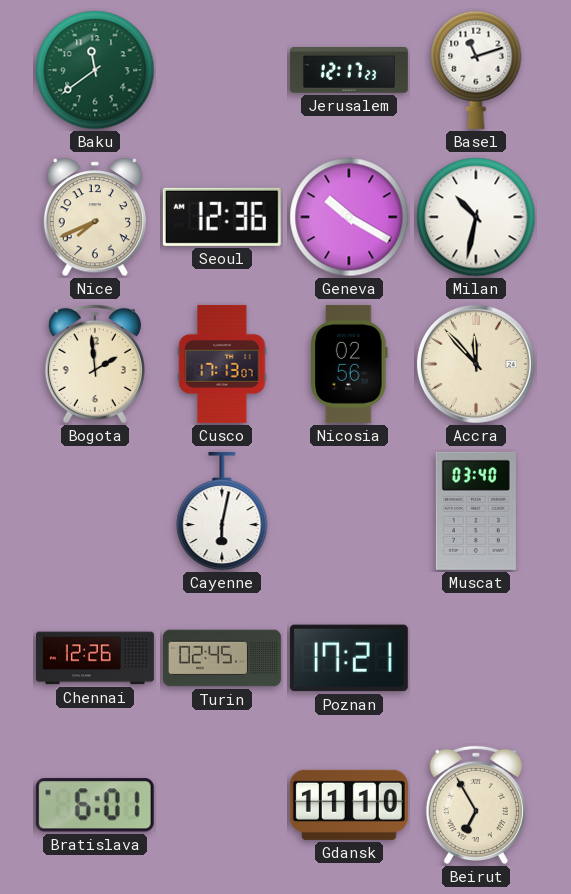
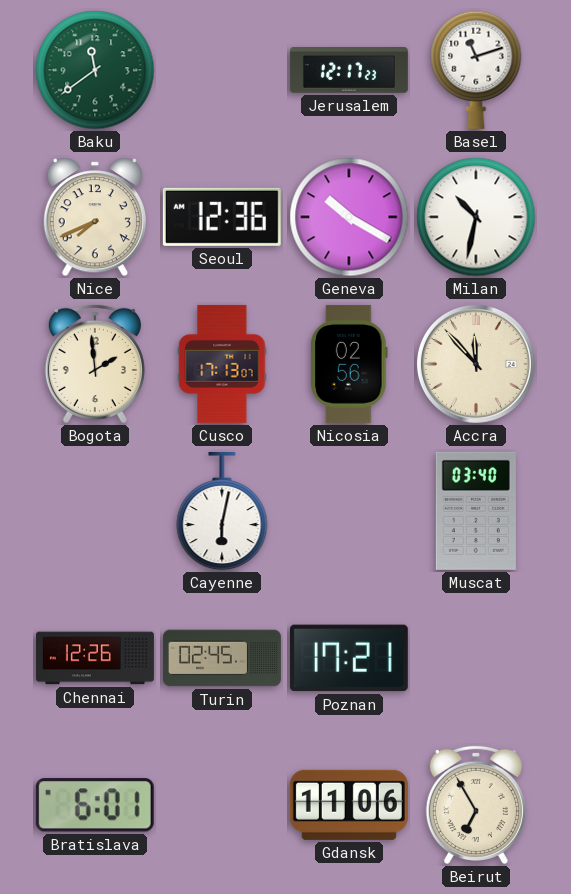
Gdansk: 11:10 -> 11:06 (349, 805)
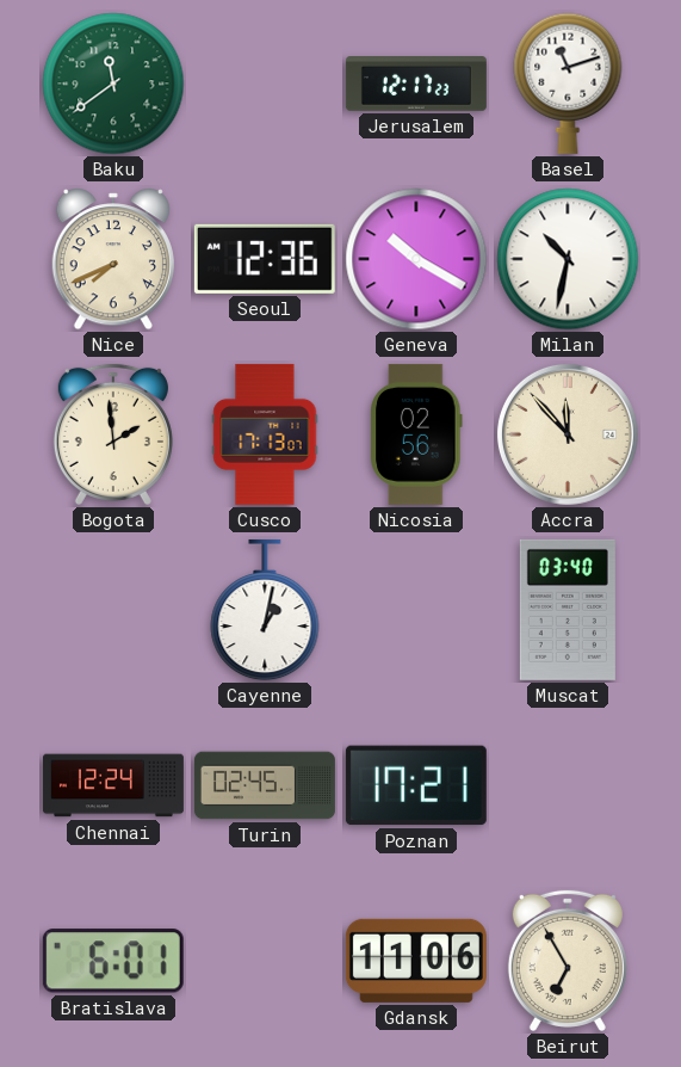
Cayenne: 6:02 -> 1:02 (265, 610)
Chennai: 12:26 -> 12:24 (113, 785)
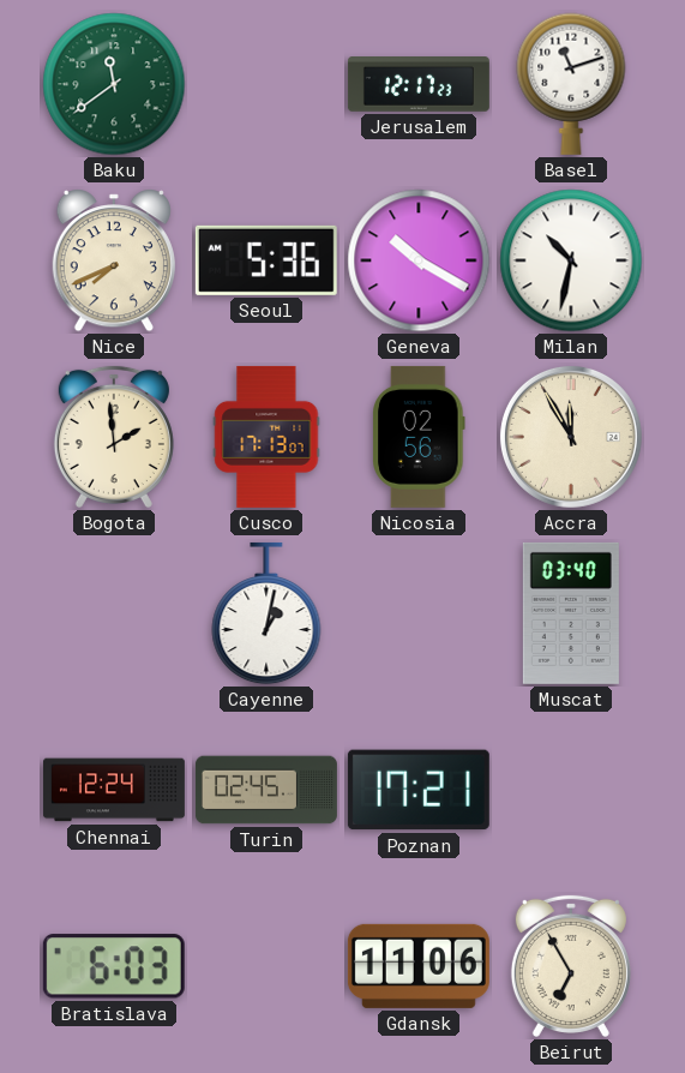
Seoul: 12:36 -> 5:36 (266, 260)
Accra: 11:53 -> 11:55 (571, 437)
Bratislava: 6:01 -> 6:03 (114, 966)
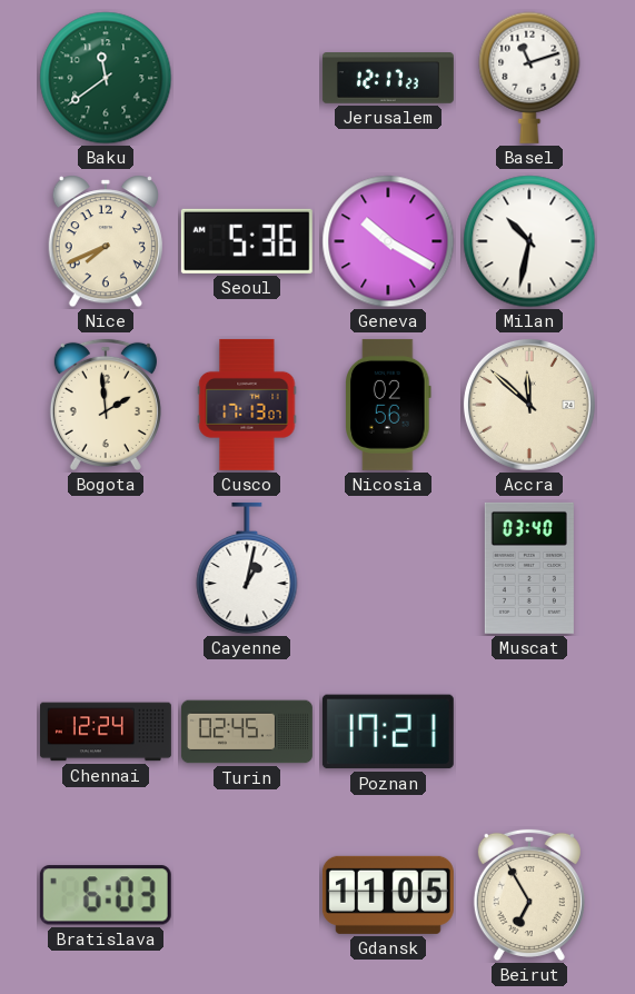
Accra: 11:55 -> 11:52 (529, 405)
Gdansk: 11:06 -> 11:05 (388, 895)
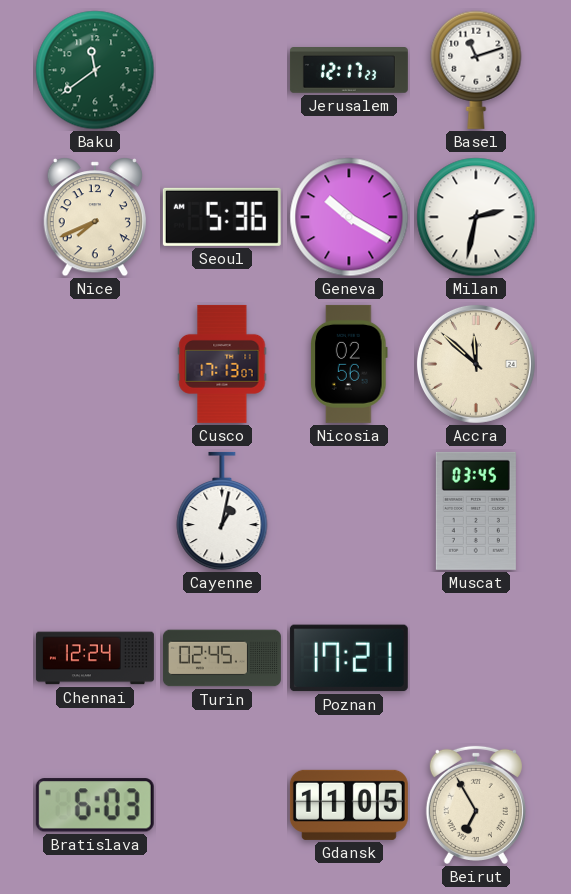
Milan: 10:32 -> 2:32 (476, 217)
Bogota: 1:59 -> none (106, 405)
Muscat: 03:40 -> 03:45 (476, 511)
